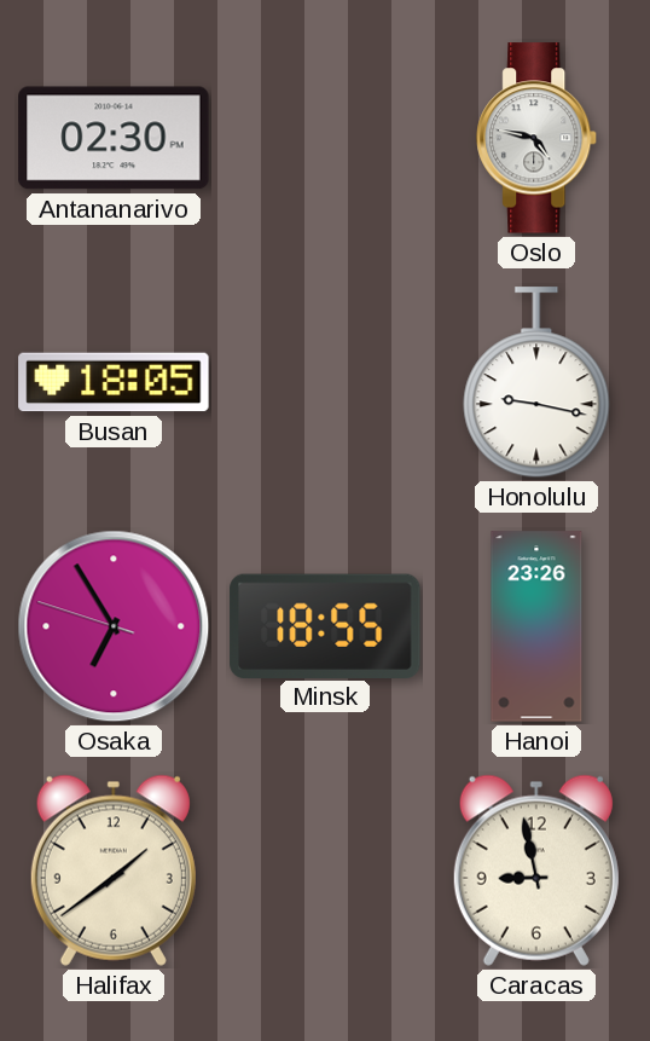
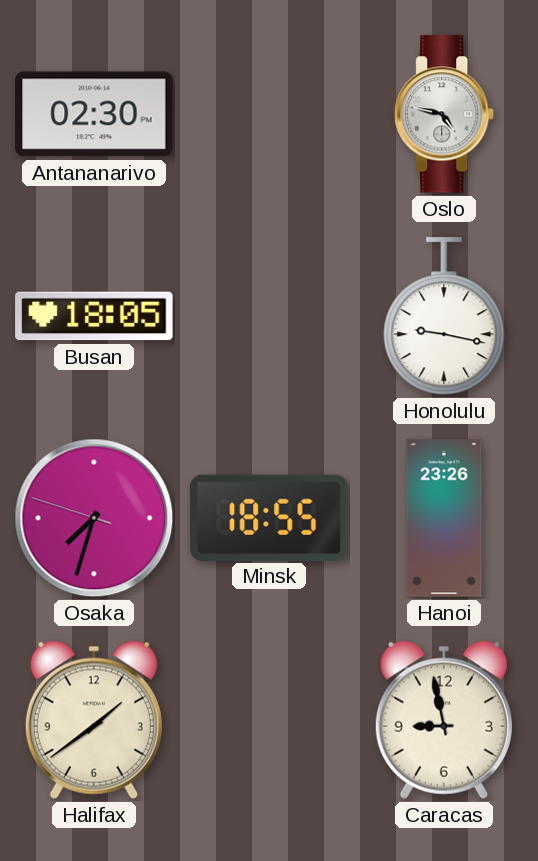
Osaka: 6:54 -> 7:32 (94, 518)
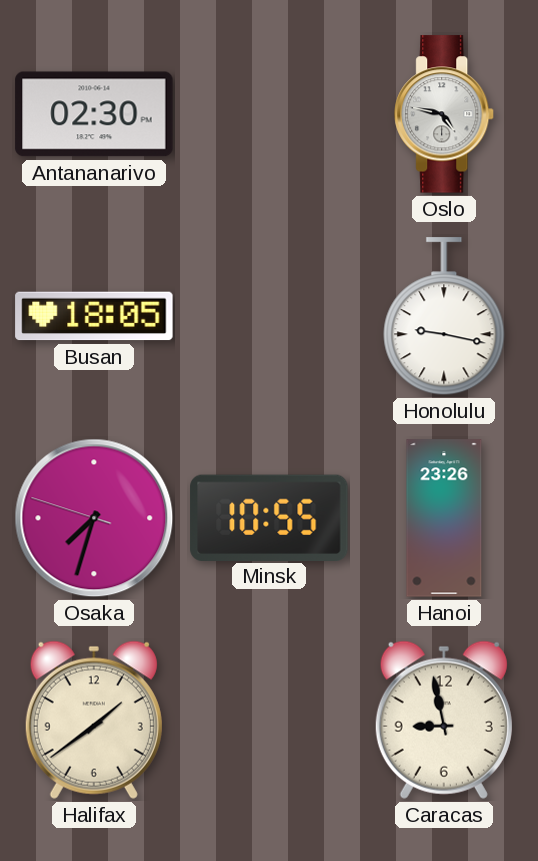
Minsk: 18:55 -> 10:55 (269, 517)
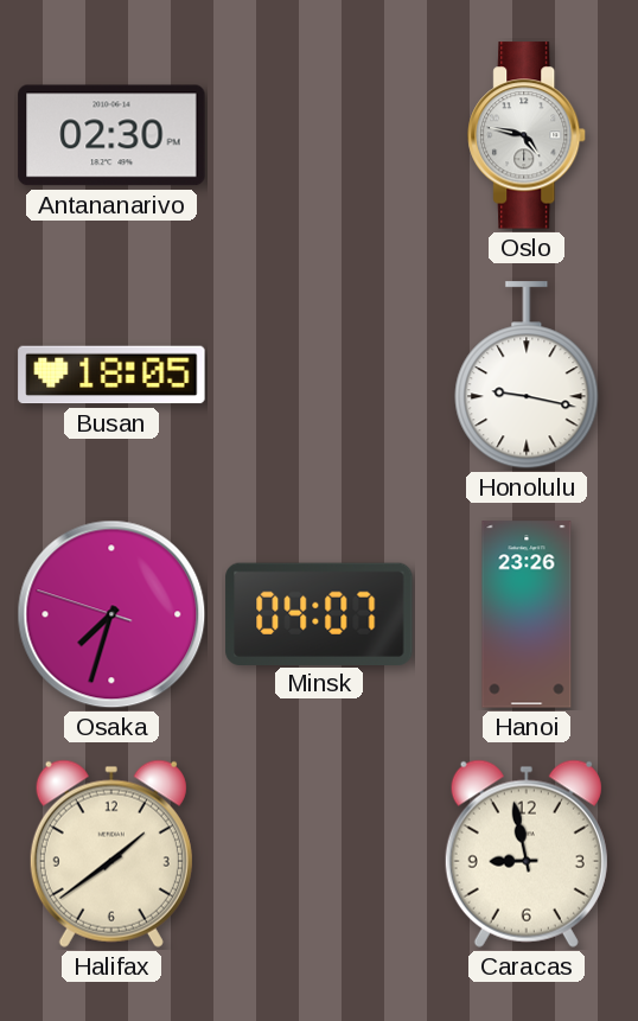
Minsk: 10:55 -> 04:07 (319, 613)
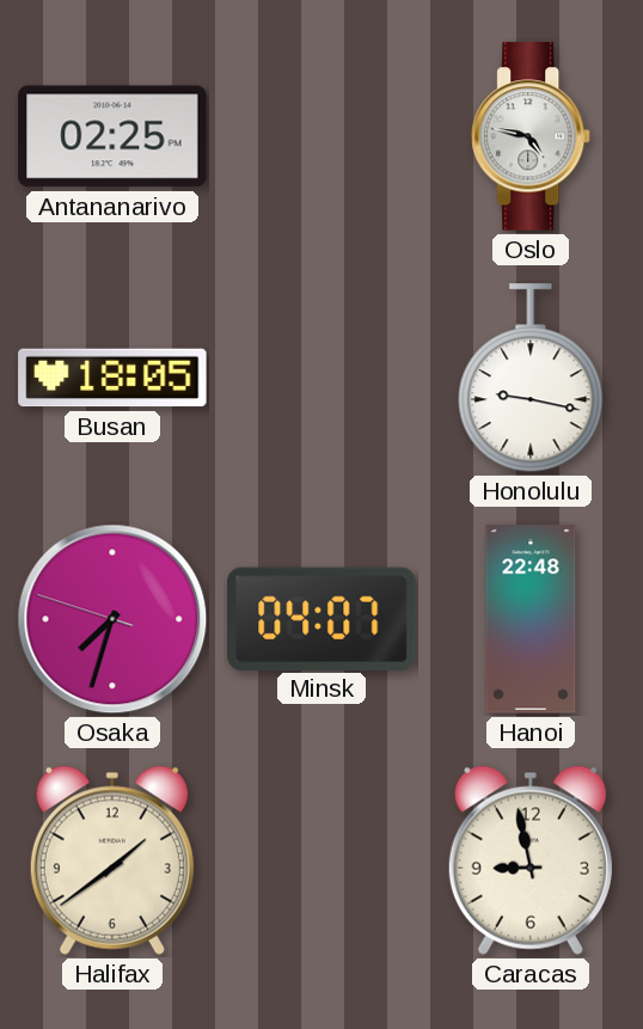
Antananarivo: 02:30 -> 02:25 (112, 136)
Hanoi: 23:26 -> 22:48 (531, 619)
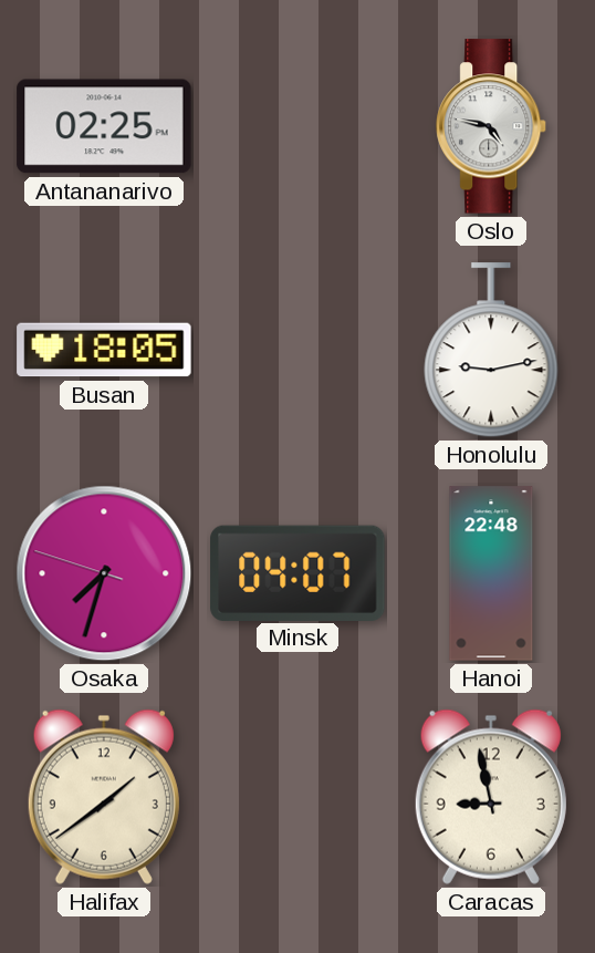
Honolulu: 9:17 -> 9:13 (491, 351)
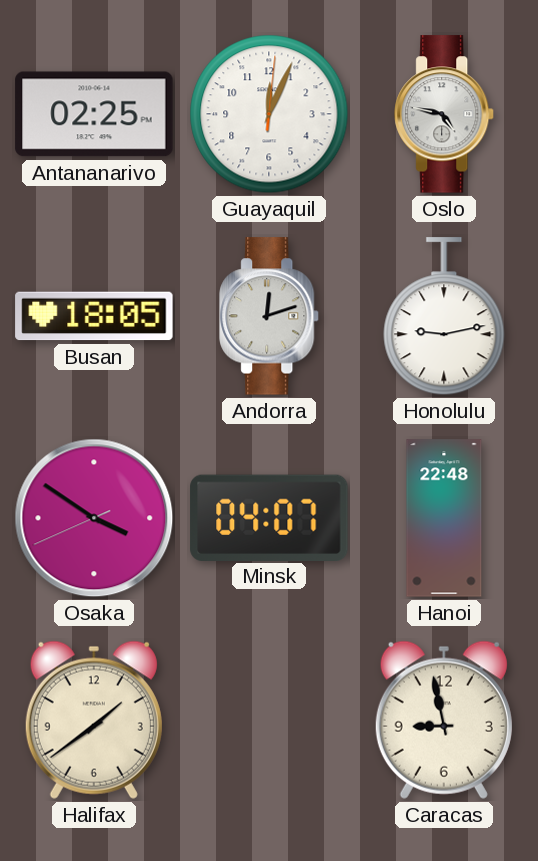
Guayaquil: none -> 12:04 (269, 114)
Andorra: none -> 12:12 (270, 316)
Osaka: 7:32 -> 3:50 (94, 518)
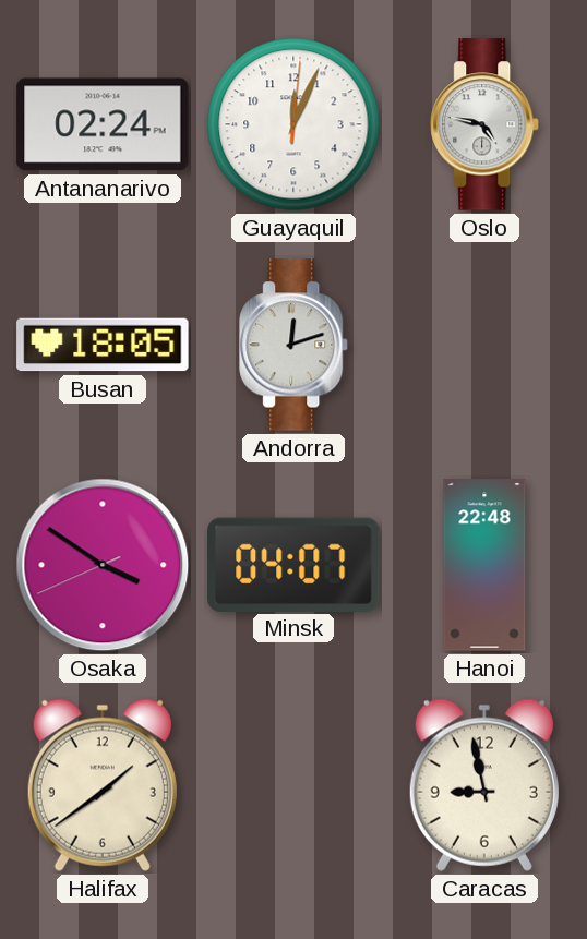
Antananarivo: 02:25 -> 02:24 (103, 124)
Honolulu: 9:13 -> none (444, 317)
